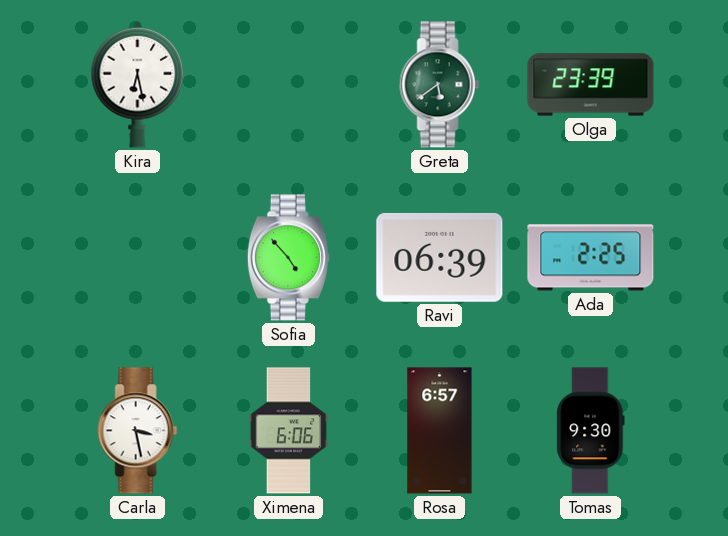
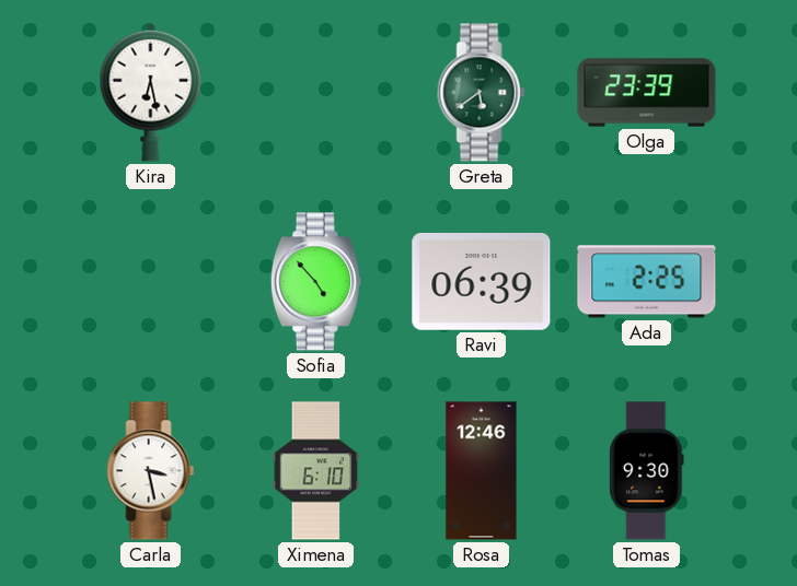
Ximena: 6:06 -> 6:10 (316, 471)
Rosa: 6:57 -> 12:46 (482, 471)
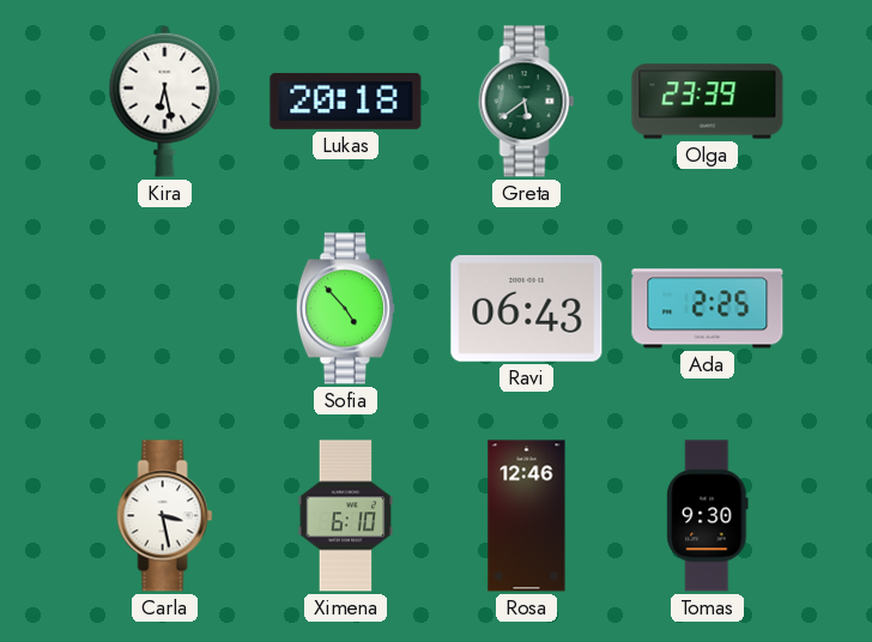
Lukas: none -> 20:18 (346, 101)
Ravi: 06:39 -> 06:43 (527, 308)
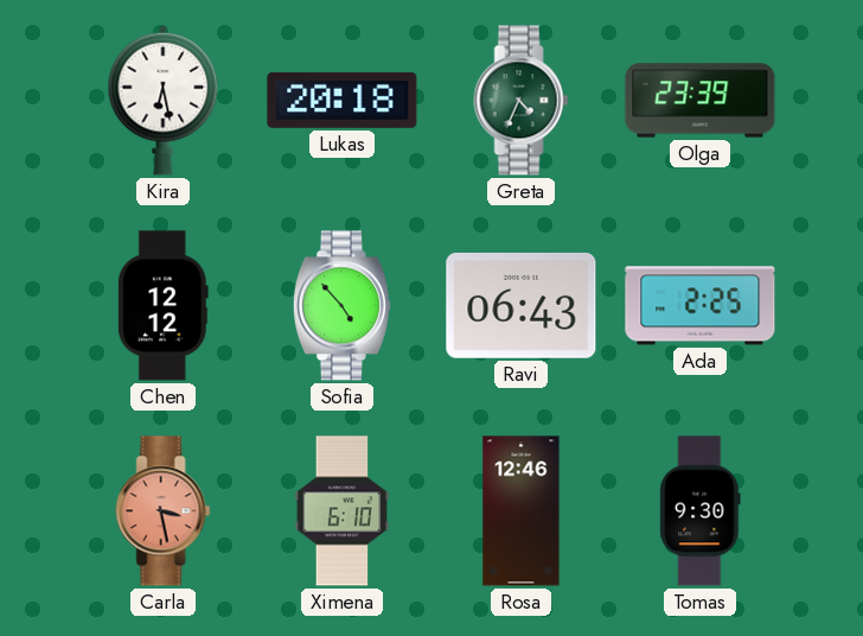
Greta: 5:39 -> 4:34 (522, 101)
Chen: none -> 12:12 (162, 306)
Carla dial: white -> salmon (164, 511)
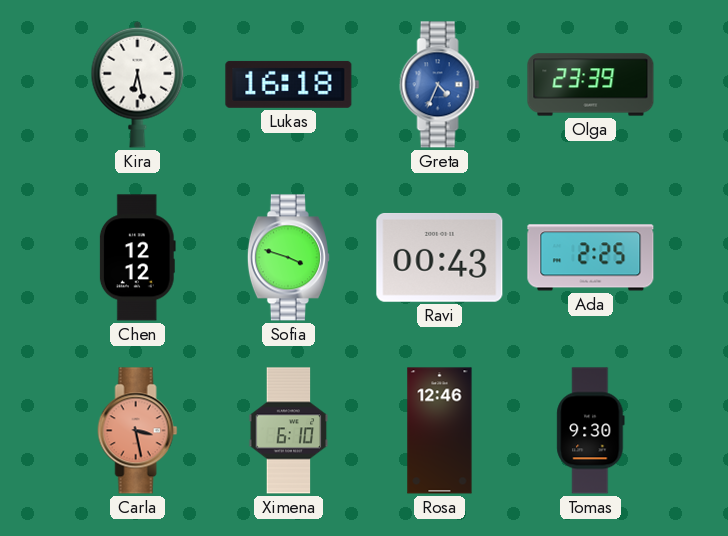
Lukas: 20:18 -> 16:18 (289, 84)
Greta dial: green -> blue (440, 85)
Sofia: 4:53 -> 3:48 (288, 258)
Ravi: 06:43 -> 00:43 (440, 257)
